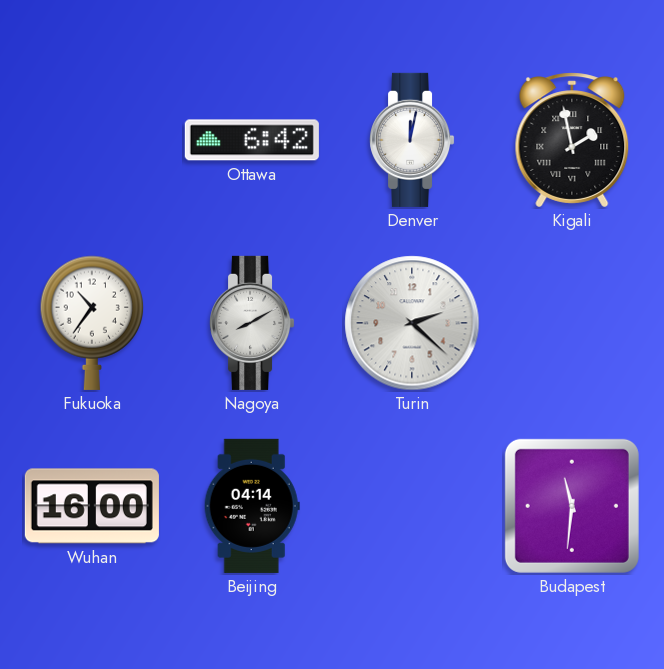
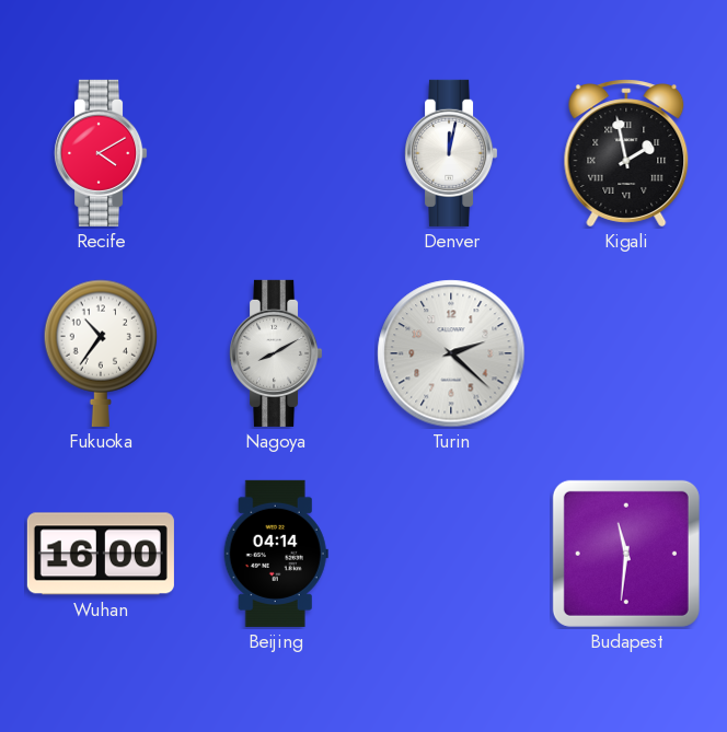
Recife: none -> 4:10 (102, 153)
Ottawa: 6:42 -> none (252, 140)
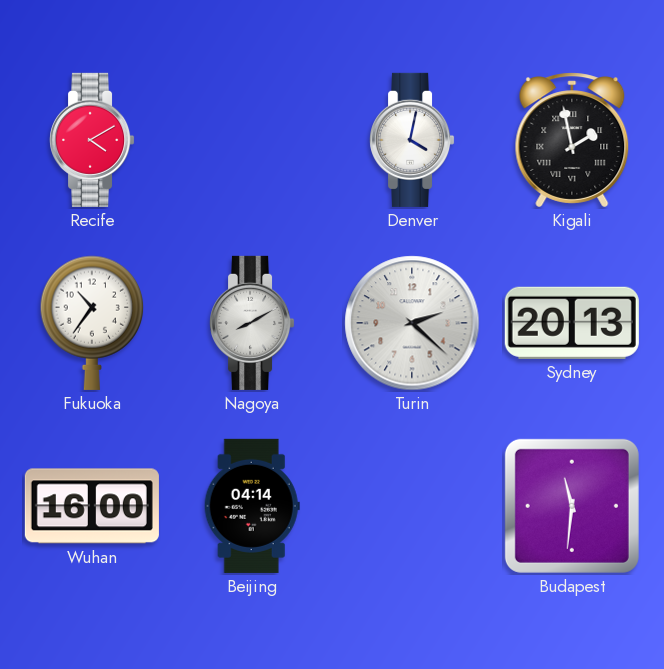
Denver: 12:02 -> 4:02 (413, 140)
Sydney: none -> 20:13 (572, 323)
